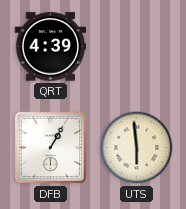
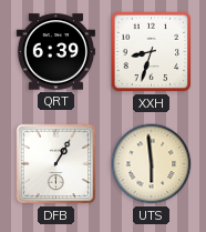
QRT: 4:39 -> 6:39 (55, 52)
XXH: none -> 8:33 (152, 52)
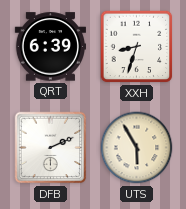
DFB: 1:05 -> 2:11 (51, 148)
UTS: 5:59 -> 5:55 (137, 148)
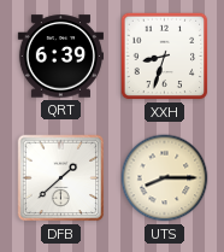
DFB: 2:11 -> 1:38 (61, 178)
UTS: 5:55 -> 8:15 (165, 178)
